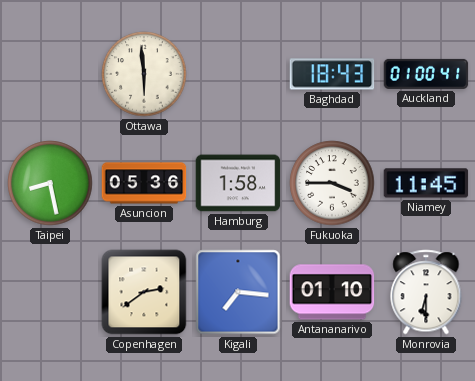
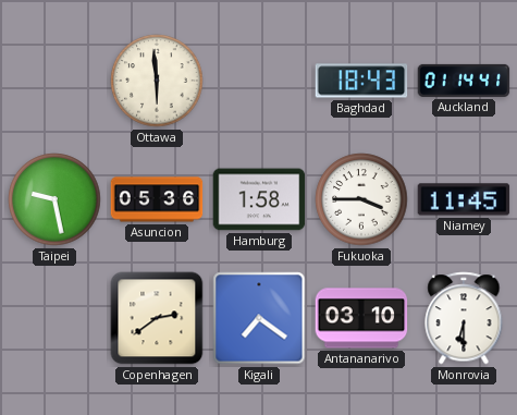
Auckland: 01:00 -> 01:14 (464, 81)
Taipei: 8:28 -> 9:28 (54, 199)
Kigali: 7:16 -> 7:21 (259, 318)
Antananarivo: 01:10 -> 03:10 (361, 318)
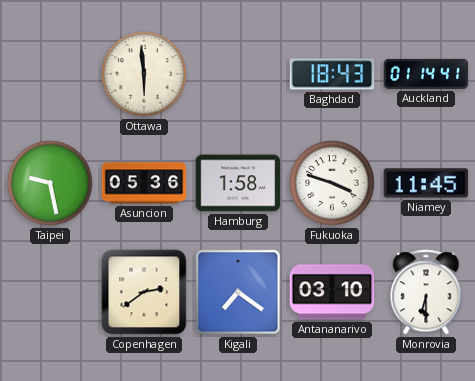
Fukuoka: 3:45 -> 3:48 (332, 183)
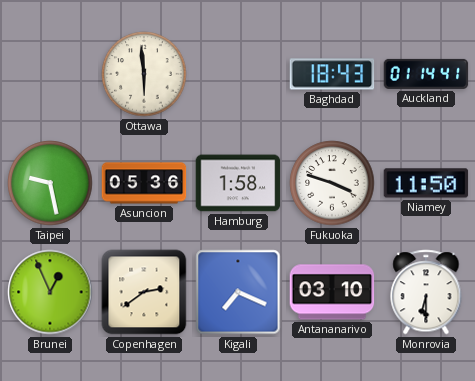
Niamey: 11:45 -> 11:50 (426, 183)
Brunei: none -> 12:56 (50, 292)
Kigali: 7:21 -> 7:19 (238, 292)
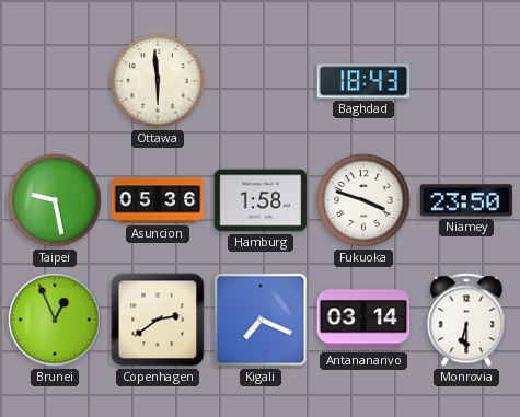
Auckland: 01:14 -> none (426, 74)
Niamey: 11:50 -> 23:50 (466, 200)
Antananarivo: 03:10 -> 03:14 (363, 320)
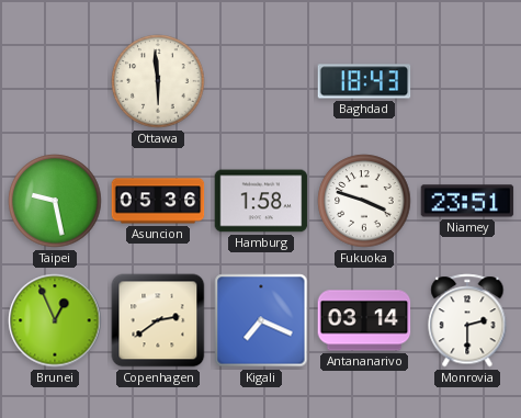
Niamey: 23:50 -> 23:51 (467, 201)
Monrovia: 6:30 -> 2:30 (467, 320)
